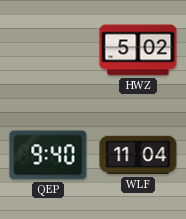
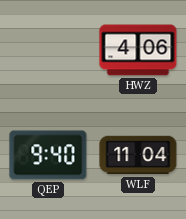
HWZ: 5:02 -> 4:06 (138, 50)
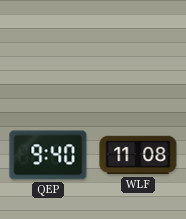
HWZ: 4:06 -> none (138, 50)
WLF: 11:04 -> 11:08 (138, 155)
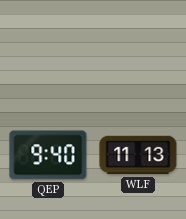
WLF: 11:08 -> 11:13 (138, 155)
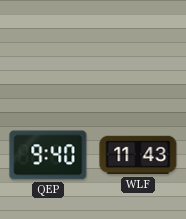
WLF: 11:13 -> 11:43 (138, 155)
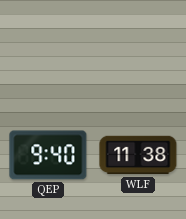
WLF: 11:43 -> 11:38 (138, 155)
